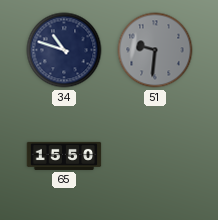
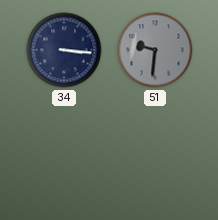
34: 10:48 -> 3:16 (64, 50)
65: 15:50 -> none (64, 156)
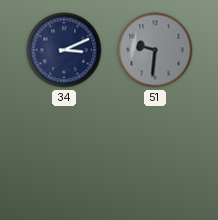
34: 3:16 -> 3:11 (64, 50)
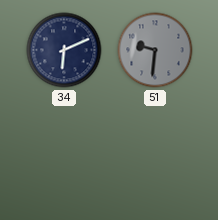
34: 3:11 -> 6:11 (64, 50)
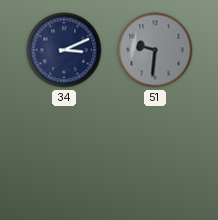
34: 6:11 -> 3:11 (64, 50)
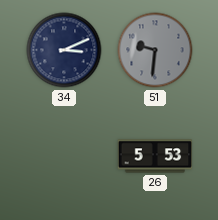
26: none -> 5:53 (155, 156)
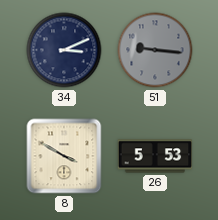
51: 9:31 -> 9:16 (155, 50)
8: none -> 3:50 (64, 156)
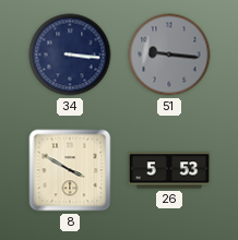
34: 3:11 -> 3:16 (70, 55)
